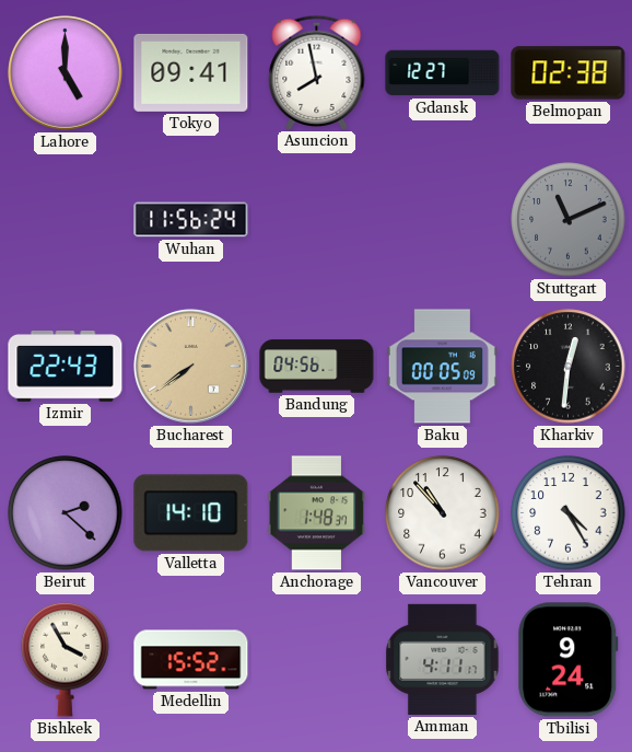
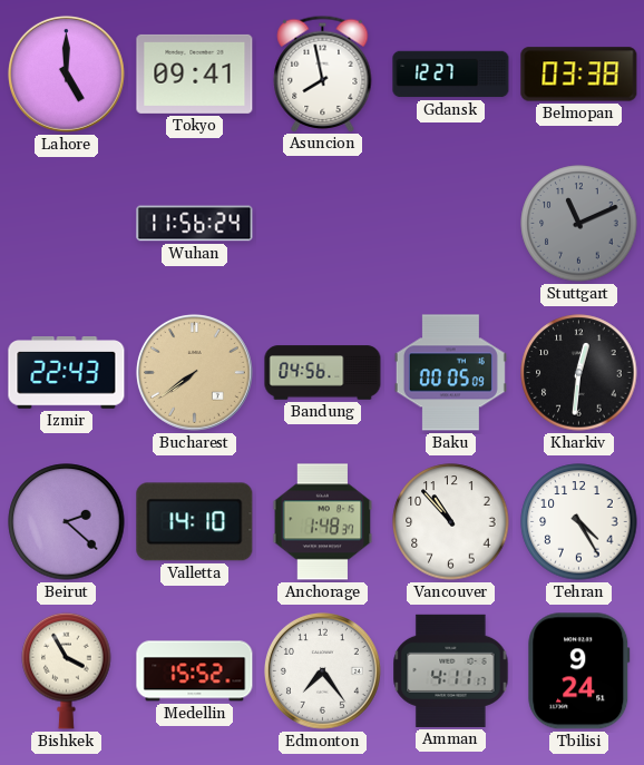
Belmopan: 02:38 -> 03:38 (579, 75)
Edmonton: none -> 7:24 (322, 670)
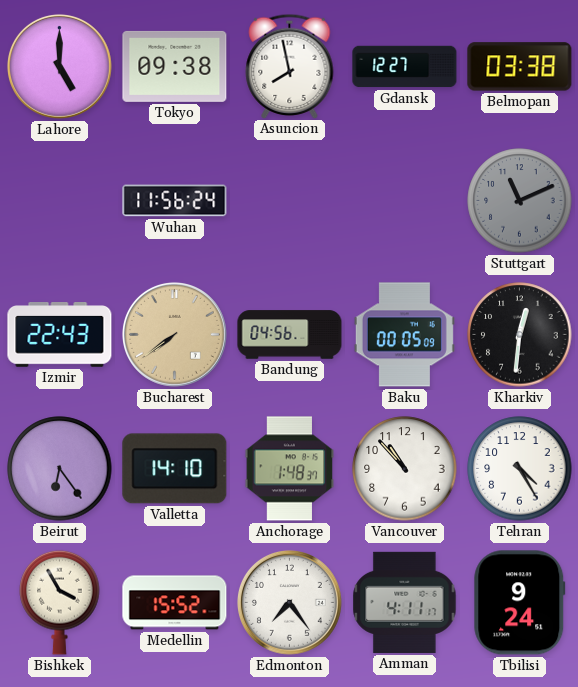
Tokyo: 09:41 -> 09:38 (175, 66)
Beirut: 2:22 -> 6:24 (60, 469)
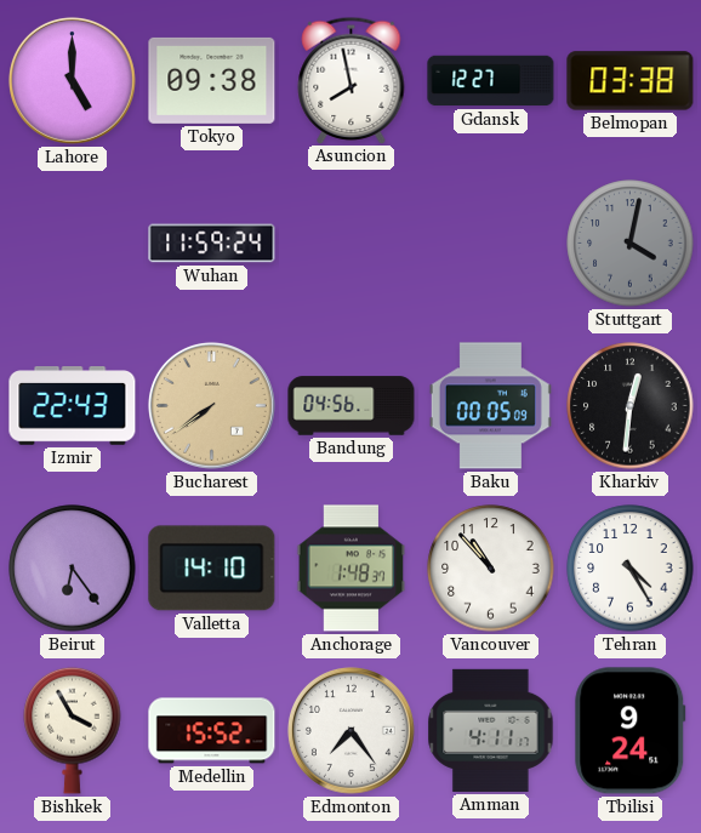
Wuhan: 11:56 -> 11:59 (212, 244)
Stuttgart: 11:11 -> 4:02 (631, 244)
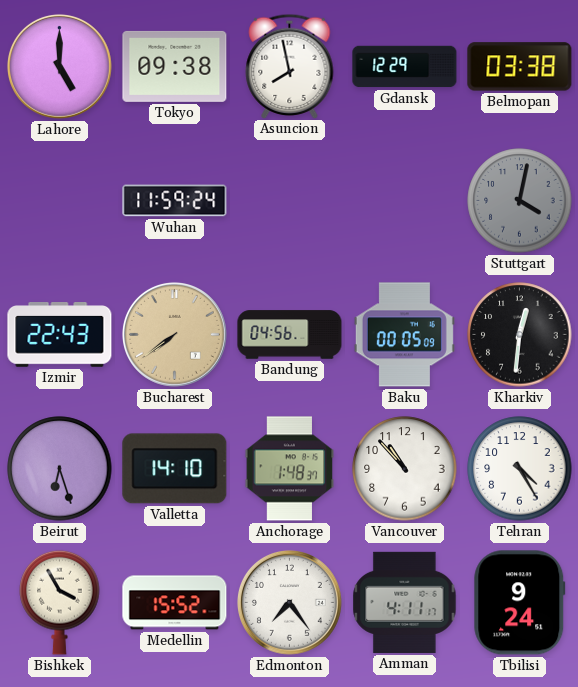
Gdansk: 12:27 -> 12:29 (405, 67)
Beirut: 6:24 -> 6:27 (60, 469)
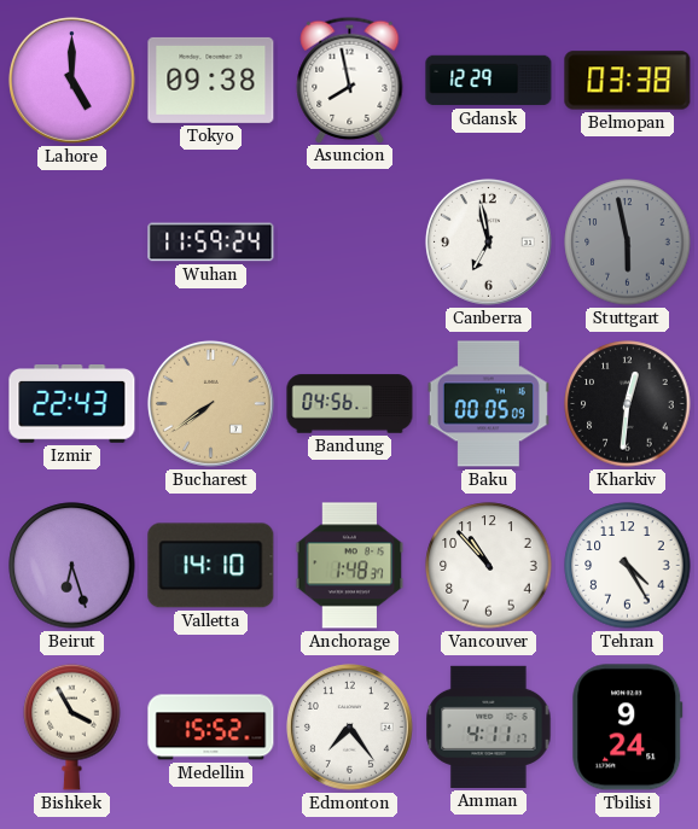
Canberra: none -> 6:58 (488, 241)
Stuttgart: 4:02 -> 5:58 (628, 243)
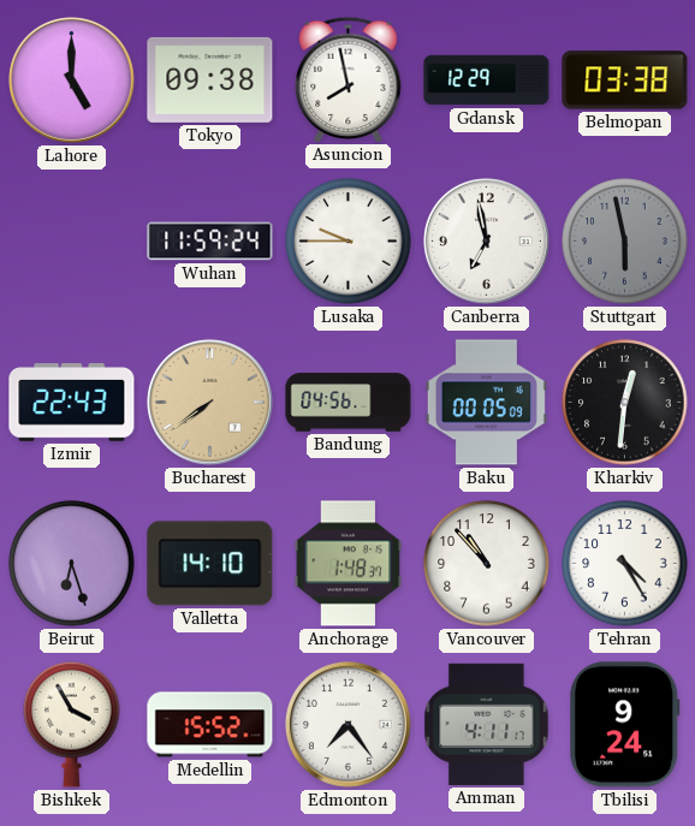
Lusaka: none -> 9:45 (349, 242)
